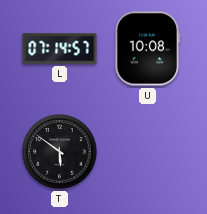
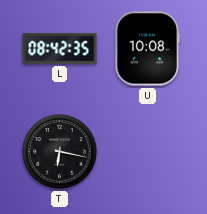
L: 07:14 -> 08:42 (60, 49)
T: 5:51 -> 6:17 (60, 152)
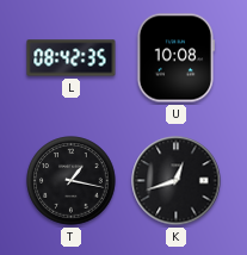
T: 6:17 -> 1:17 (72, 181)
K: none -> 12:42 (177, 181)
